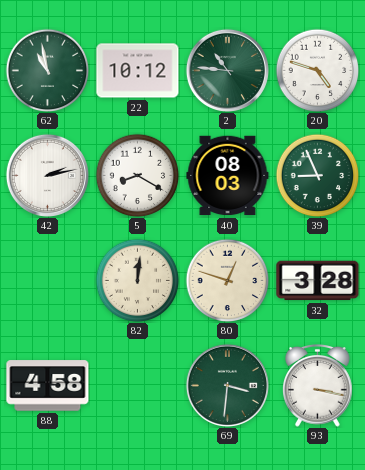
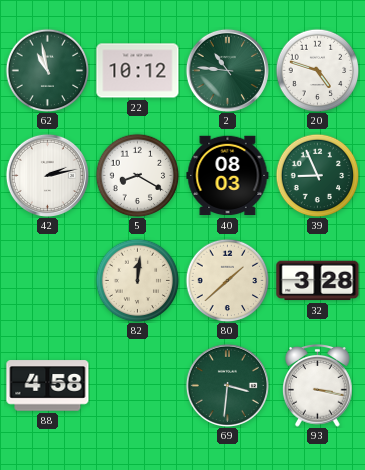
80: 12:48 -> 1:38 (227, 280)
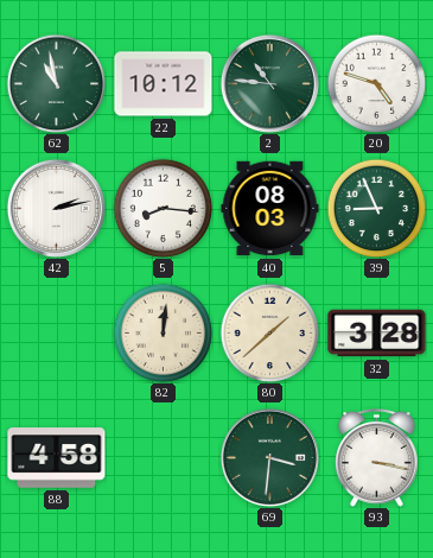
5: 8:20 -> 8:16 (163, 208)
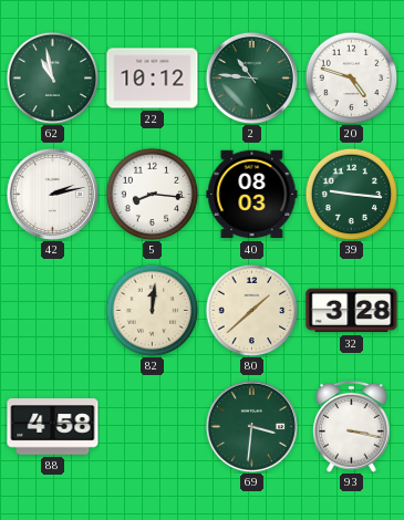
39: 8:56 -> 9:16 (351, 194)
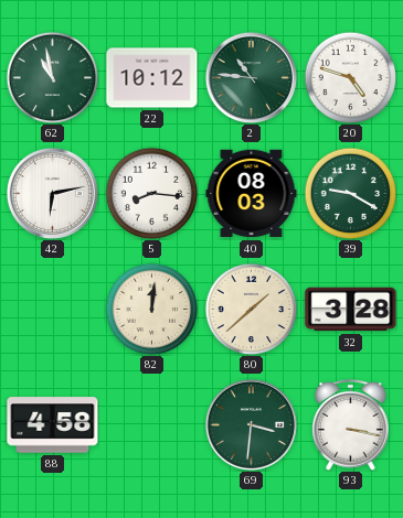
42: 2:13 -> 6:13 (52, 193)
39: 9:16 -> 9:20 (350, 193)
